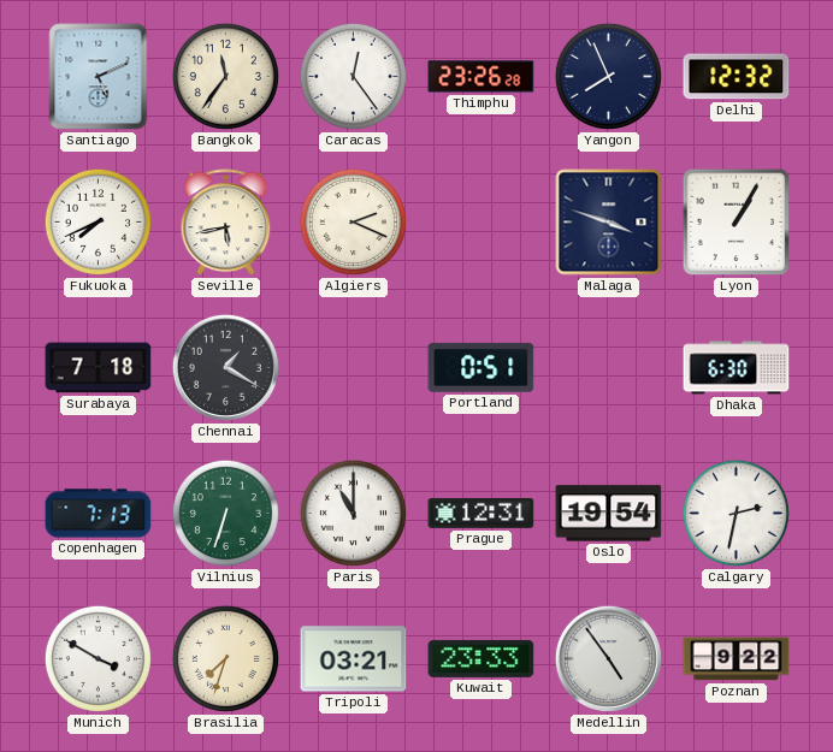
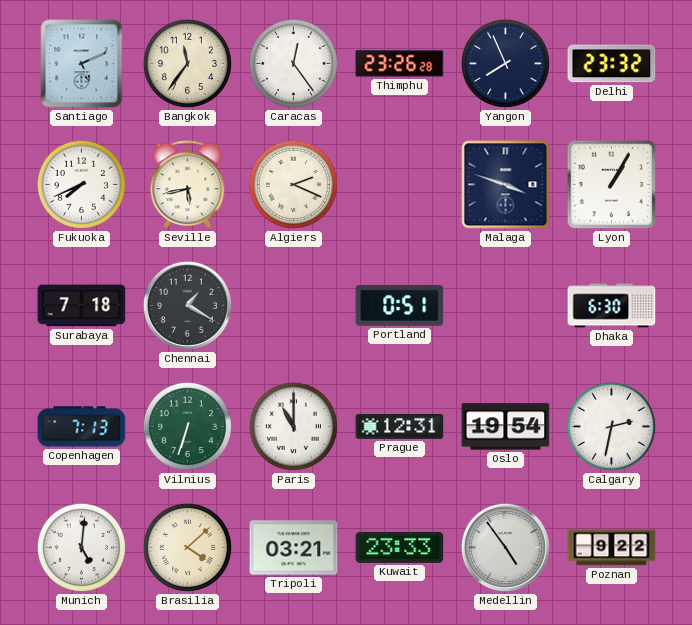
Delhi: 12:32 -> 23:32 (612, 64)
Munich: 3:50 -> 5:01 (81, 547)
Brasilia: 7:33 -> 4:08 (187, 547)
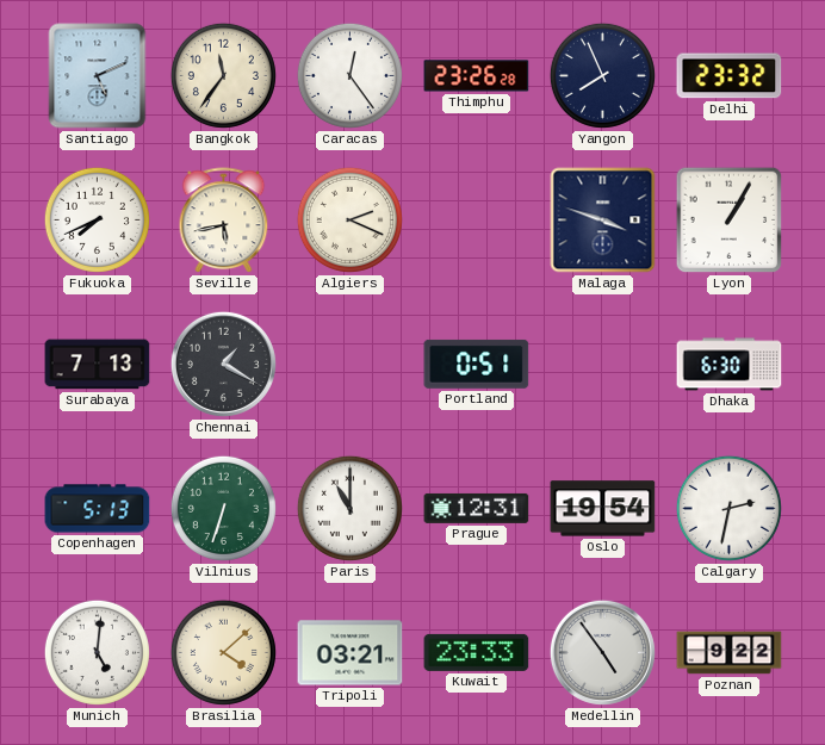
Surabaya: 7:18 -> 7:13 (98, 365)
Copenhagen: 7:13 -> 5:13 (98, 509)
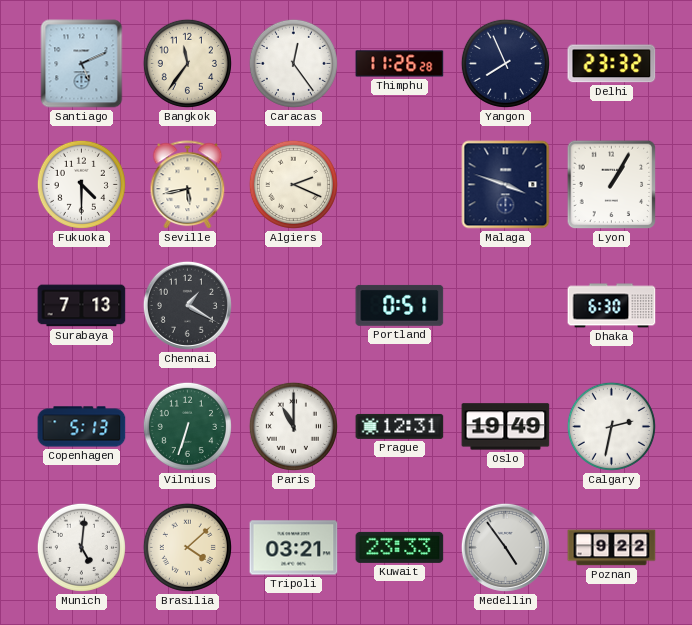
Thimphu: 23:26 -> 11:26 (400, 64)
Fukuoka: 7:41 -> 4:30 (81, 184)
Oslo: 19:54 -> 19:49 (506, 427)
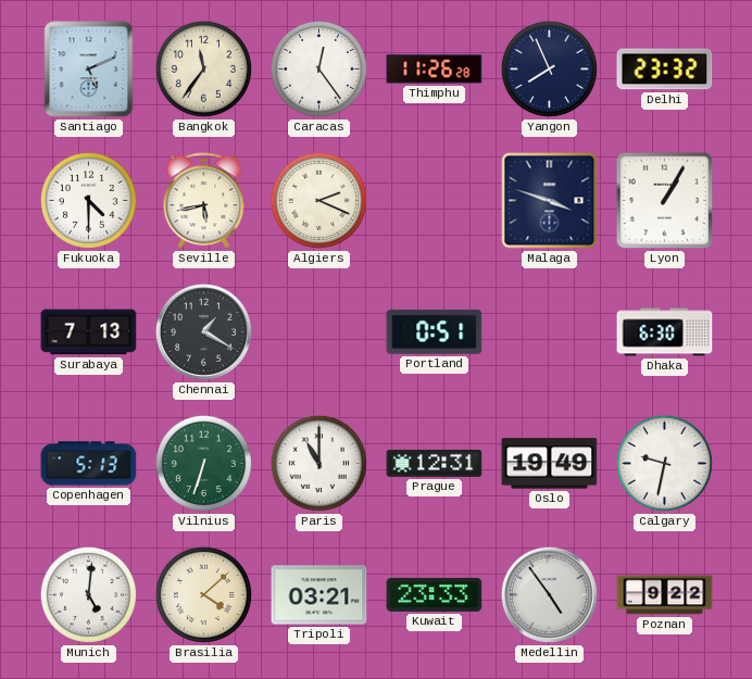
Calgary: 2:32 -> 9:32 (664, 463)
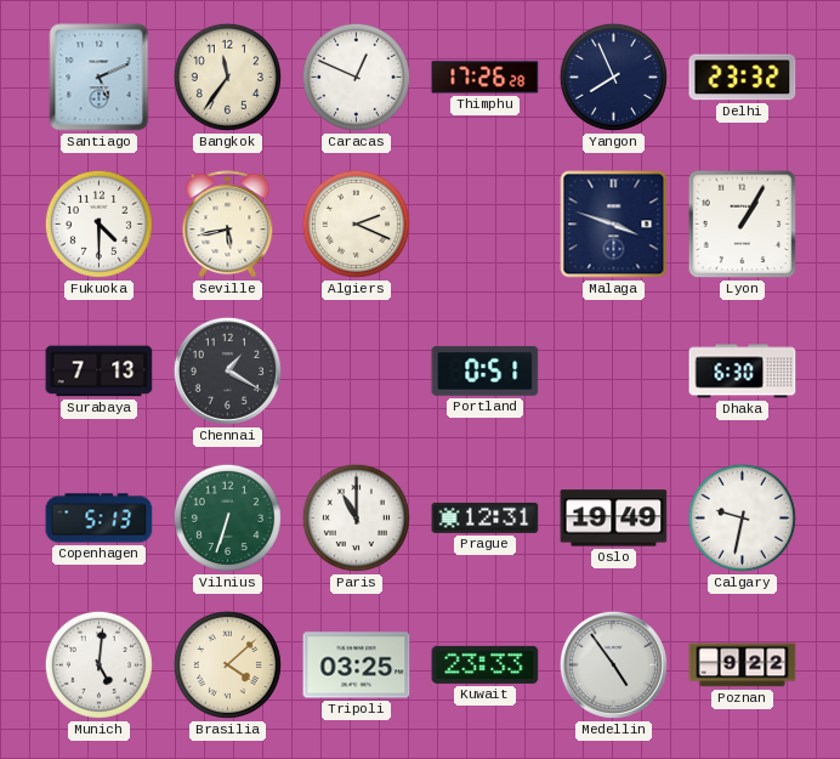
Caracas: 12:24 -> 12:49 (356, 77)
Thimphu: 11:26 -> 17:26 (486, 78)
Tripoli: 03:21 -> 03:25 (357, 665)
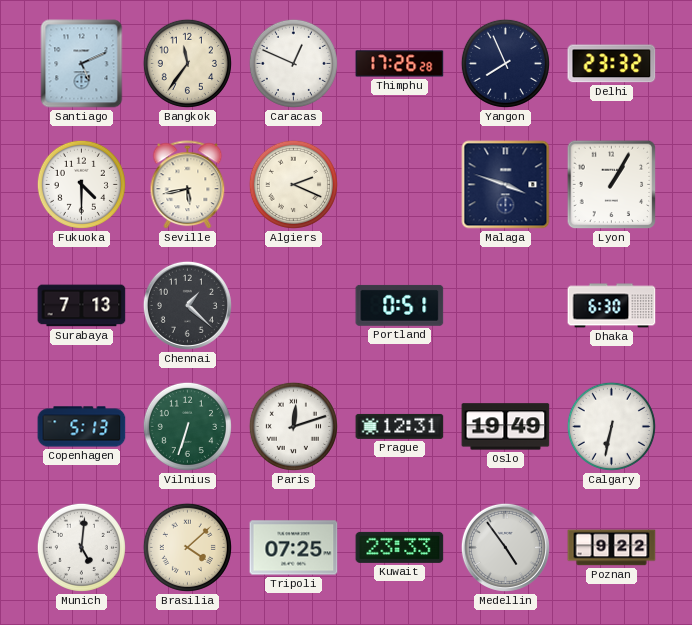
Chennai: 1:20 -> 1:22 (187, 305)
Paris: 11:00 -> 12:12 (293, 426)
Calgary: 9:32 -> 6:32 (611, 426)
Tripoli: 03:25 -> 07:25 (294, 548)
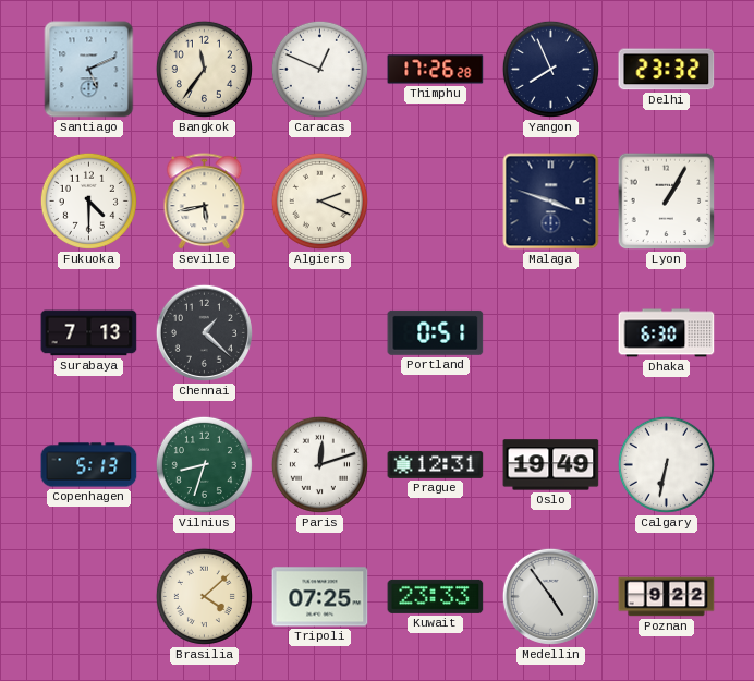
Vilnius: 6:33 -> 8:33 (204, 464)
Munich: 5:01 -> none (81, 547)
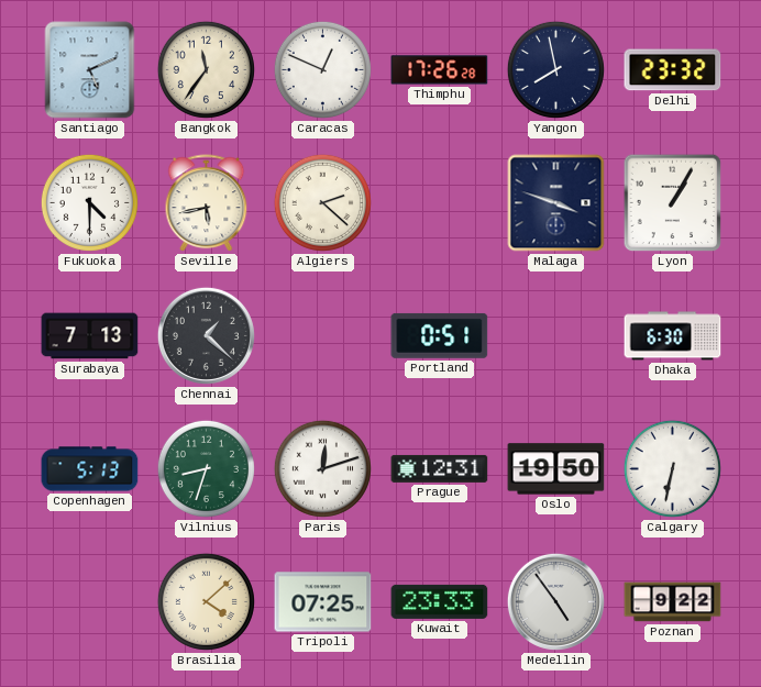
Yangon: 7:56 -> 7:58 (555, 69)
Algiers: 2:19 -> 2:22 (322, 202)
Oslo: 19:49 -> 19:50 (556, 469)
